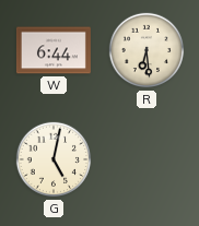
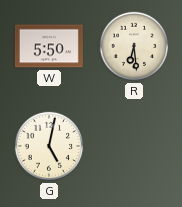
W: 6:44 -> 5:50 (49, 46)
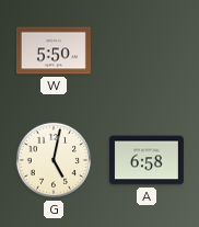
R: 6:29 -> none (134, 46)
A: none -> 6:58 (147, 160)
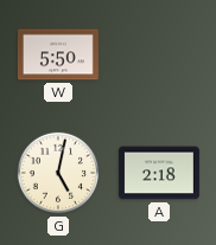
A: 6:58 -> 2:18 (159, 173)
